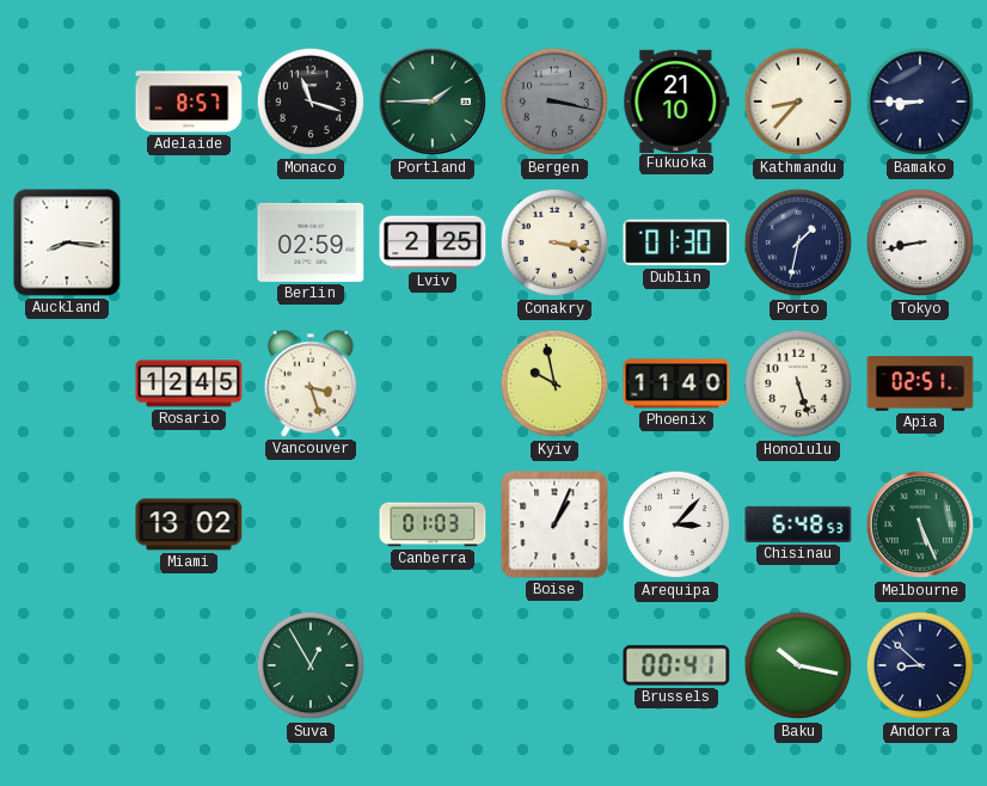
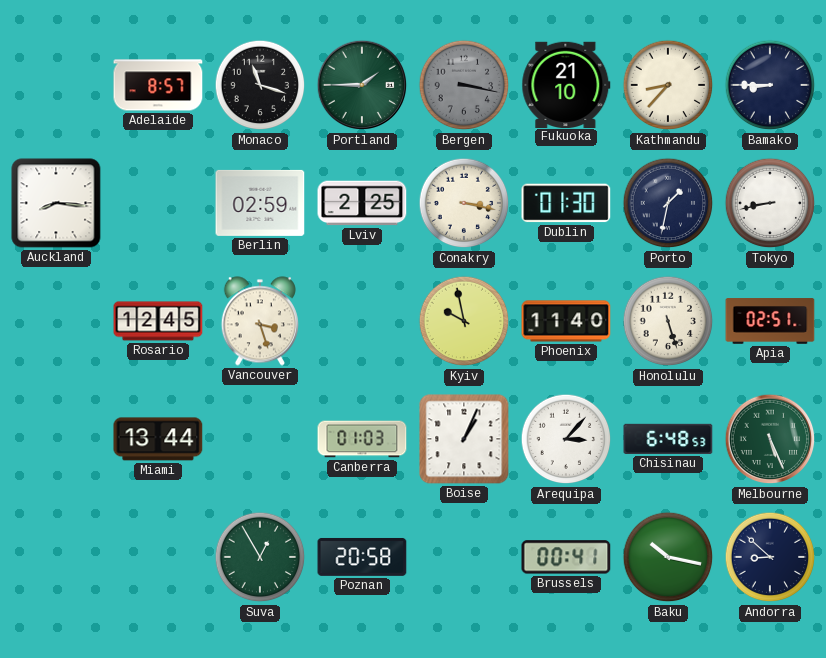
Miami: 13:02 -> 13:44 (158, 439)
Poznan: none -> 20:58 (362, 557)
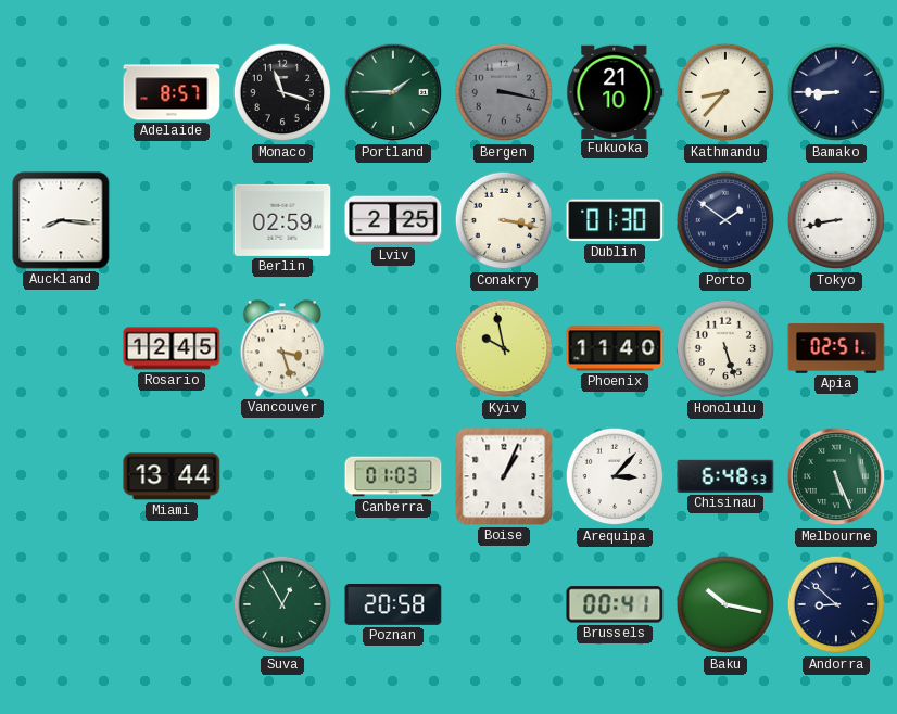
Porto: 1:32 -> 1:51 (725, 220)
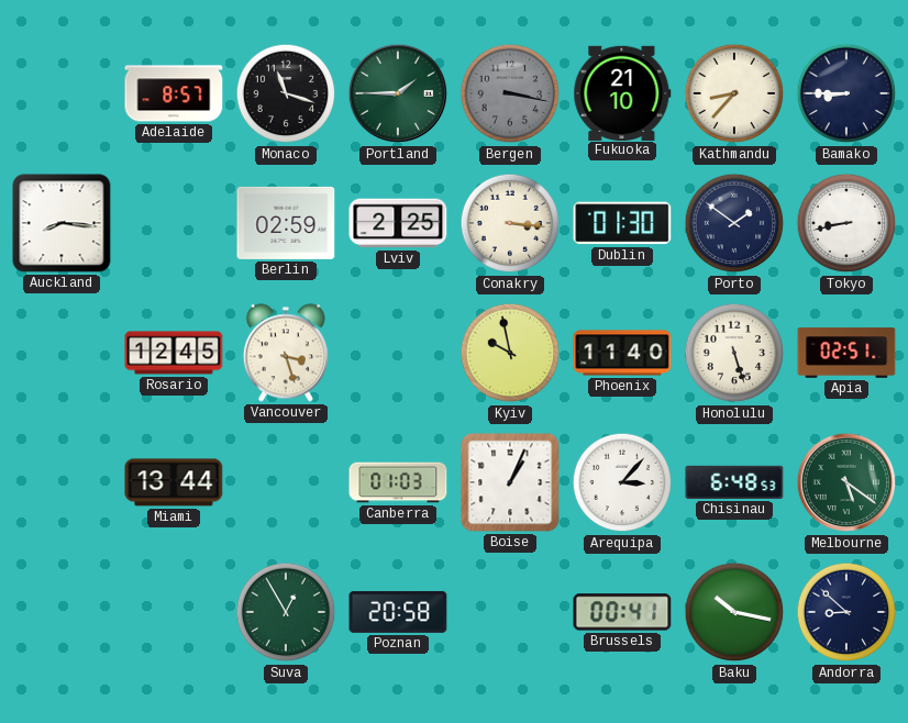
Conakry: 3:17 -> 3:16 (510, 223)
Melbourne: 5:26 -> 5:21 (846, 482)
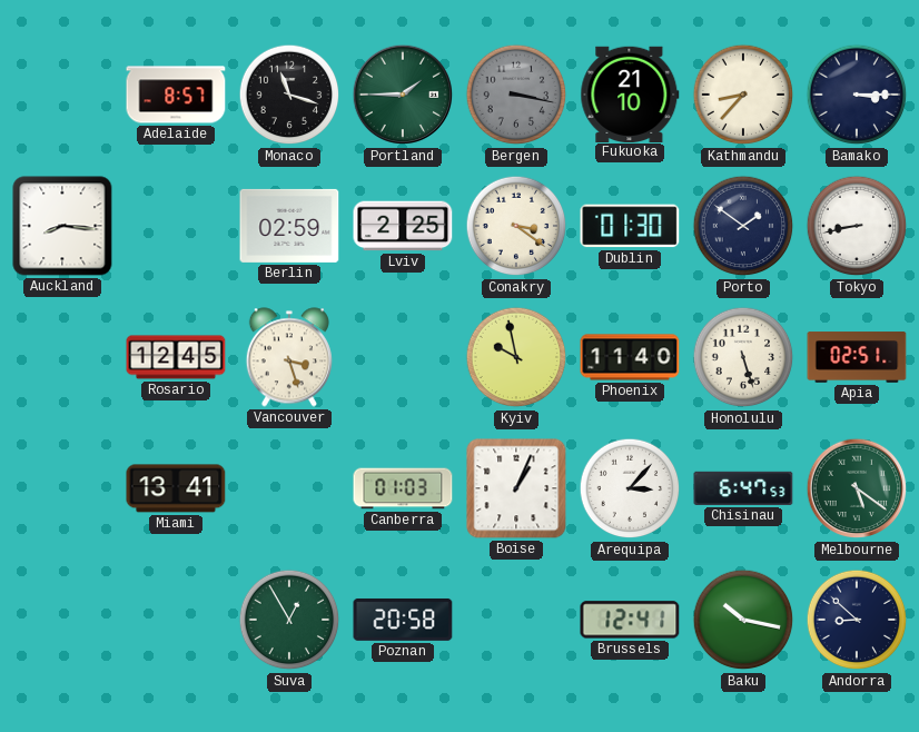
Bamako: 8:45 -> 3:15 (857, 95)
Conakry: 3:16 -> 3:21 (516, 226)
Miami: 13:44 -> 13:41 (176, 488)
Chisinau: 6:48 -> 6:47 (743, 488)
Brussels: 00:41 -> 12:41 (630, 620)
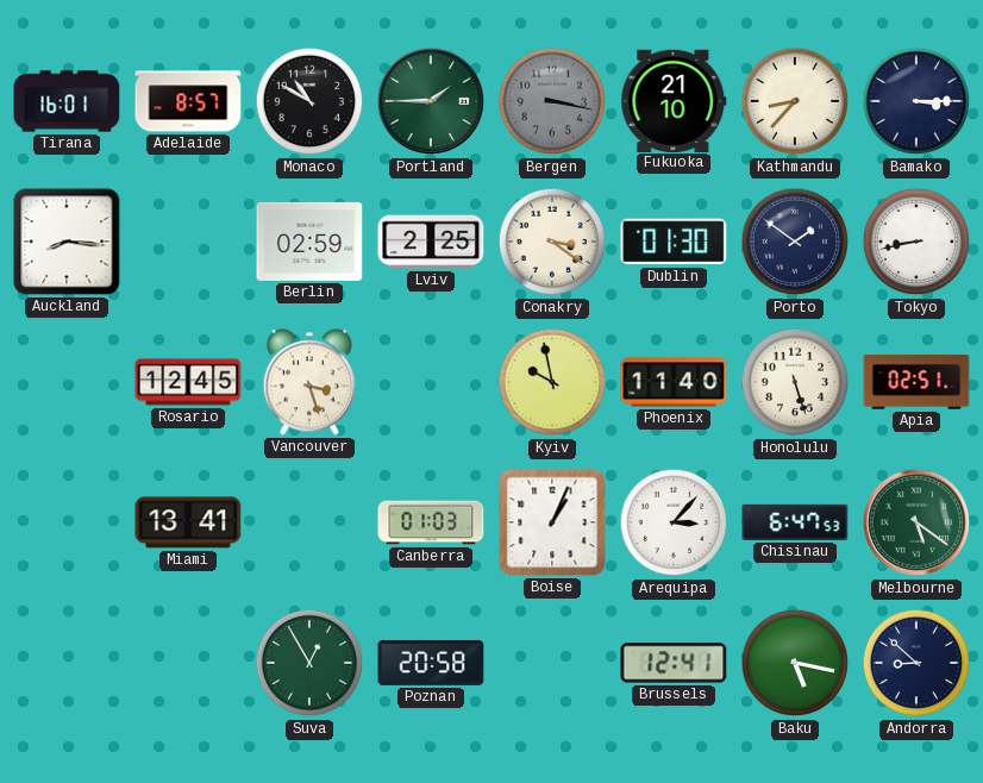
Tirana: none -> 16:01 (67, 101)
Monaco: 11:18 -> 10:50 (309, 101)
Baku: 10:17 -> 5:17 (795, 663)
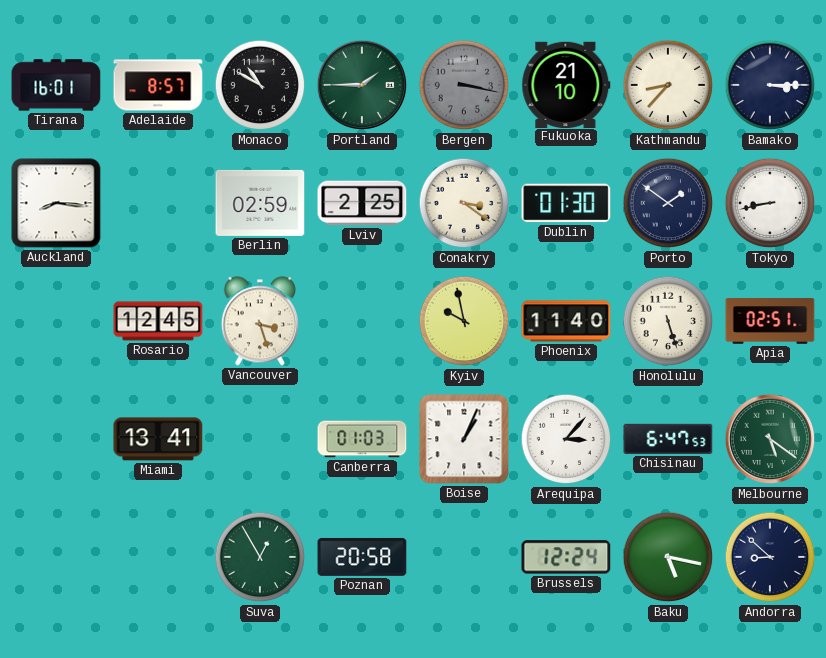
Brussels: 12:41 -> 12:24 (566, 557)
